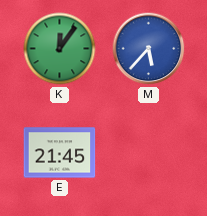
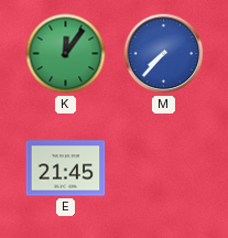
M: 5:37 -> 7:37 (164, 54)
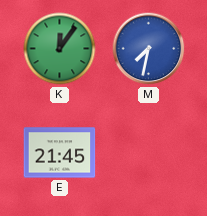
M: 7:37 -> 7:32 (149, 49)
